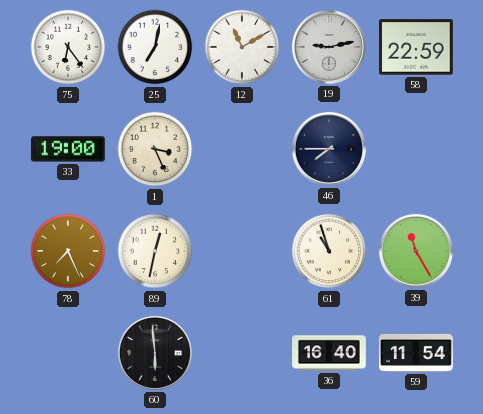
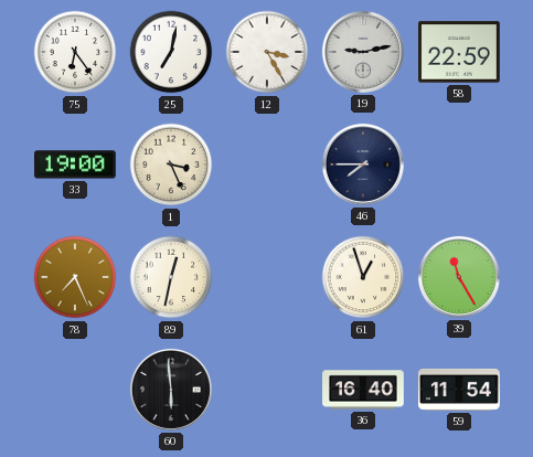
12: 11:10 -> 3:25 (267, 52)
61: 10:57 -> 12:57 (363, 277)
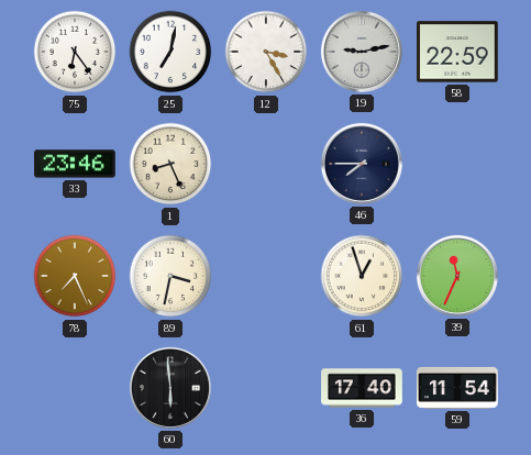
33: 19:00 -> 23:46 (76, 164)
1: 3:26 -> 8:26 (170, 164)
89: 12:32 -> 3:32 (170, 276)
39: 11:25 -> 11:34 (457, 276)
36: 16:40 -> 17:40 (362, 388)
